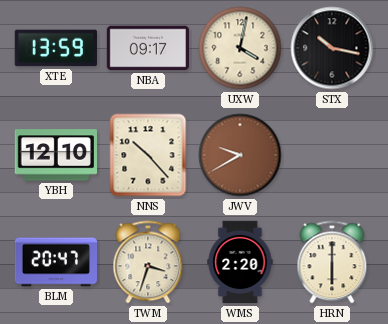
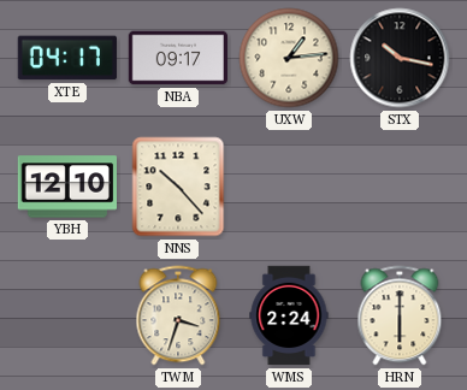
XTE: 13:59 -> 04:17 (67, 58)
UXW: 4:02 -> 1:14 (289, 58)
JWV: 9:40 -> none (240, 155)
BLM: 20:47 -> none (56, 262)
WMS: 2:20 -> 2:24 (289, 315)
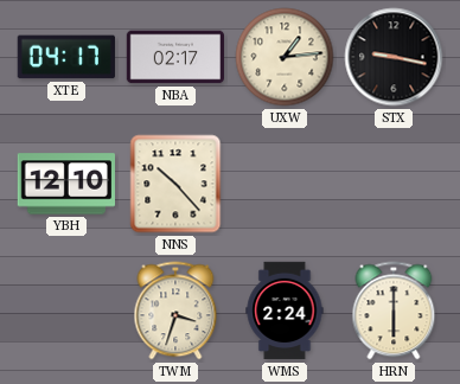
NBA: 09:17 -> 02:17 (174, 57)
STX: 10:17 -> 9:17 (394, 57)
